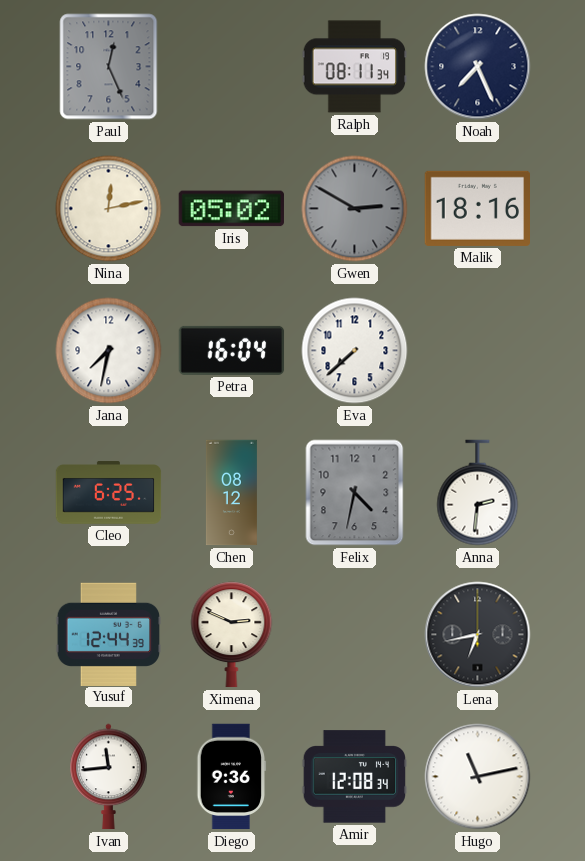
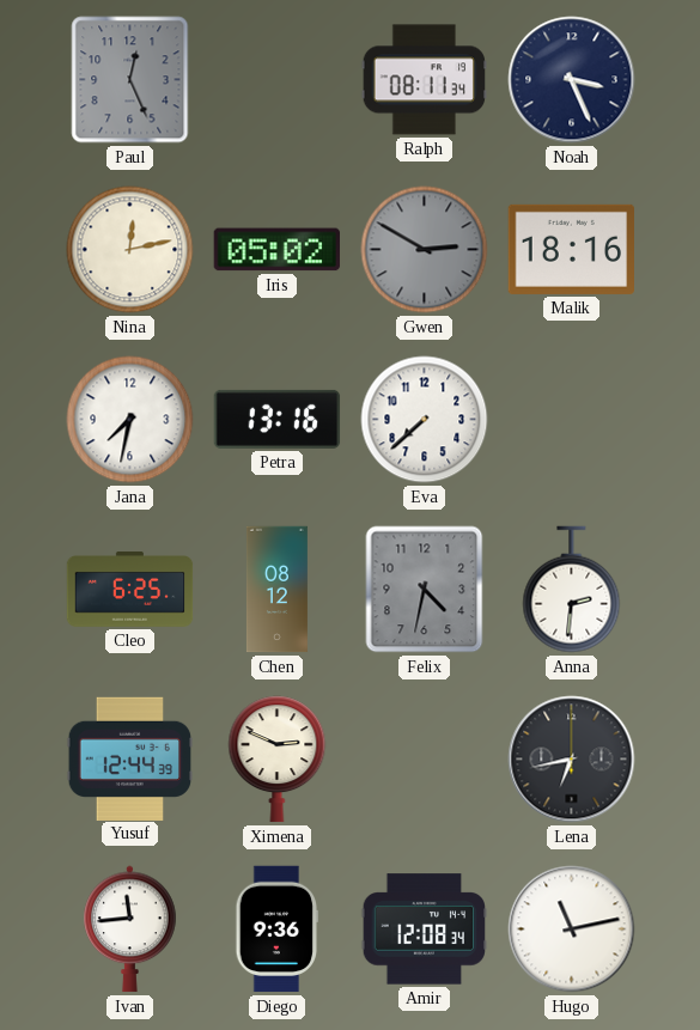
Noah: 7:26 -> 3:26 (572, 80)
Petra: 16:04 -> 13:16 (278, 419)
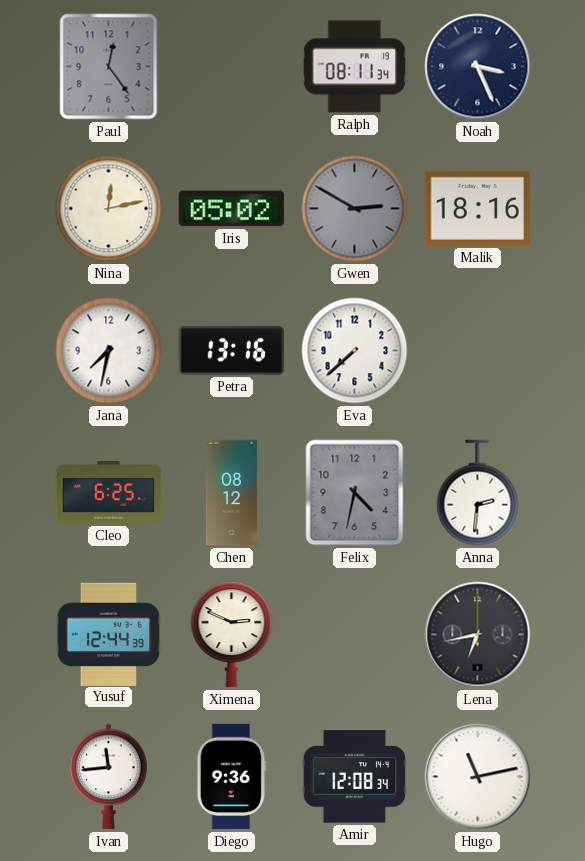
Paul: 12:26 -> 12:24 (109, 67)
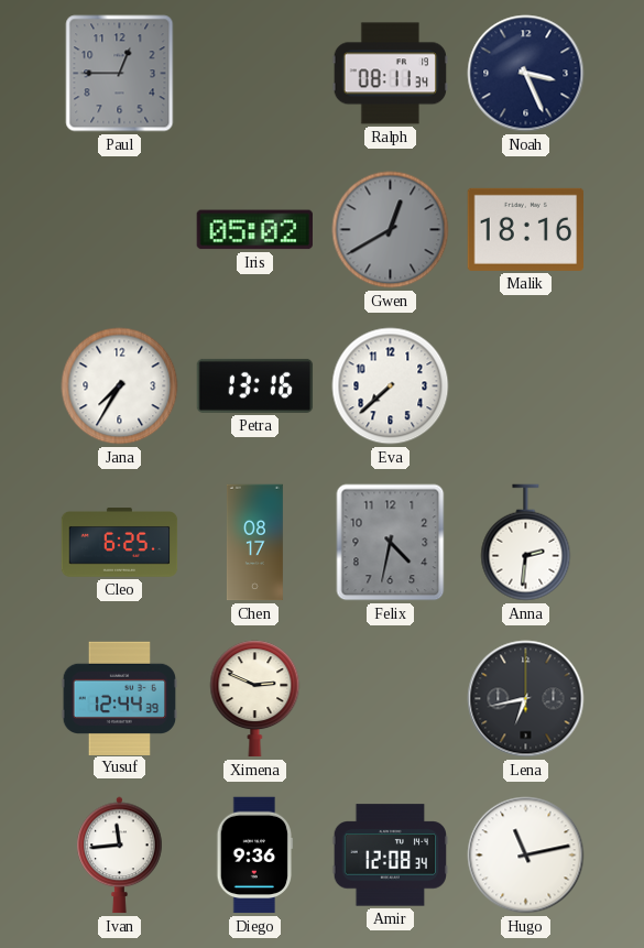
Paul: 12:24 -> 12:45 (120, 74)
Nina: 12:13 -> none (109, 209)
Gwen: 2:50 -> 12:40 (391, 230)
Jana: 7:32 -> 7:35 (120, 386)
Chen: 08:12 -> 08:17 (254, 543)
